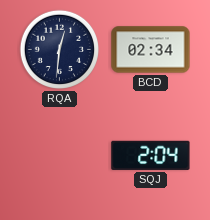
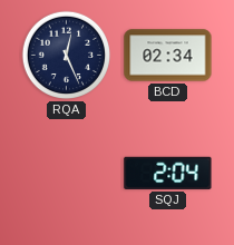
RQA: 12:31 -> 12:26 (67, 56)
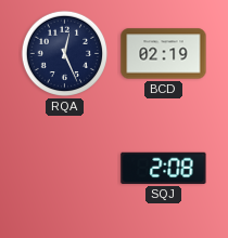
BCD: 02:34 -> 02:19 (164, 54)
SQJ: 2:04 -> 2:08 (164, 168)
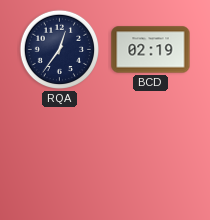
RQA: 12:26 -> 12:36 (60, 50)
SQJ: 2:08 -> none (164, 168)
